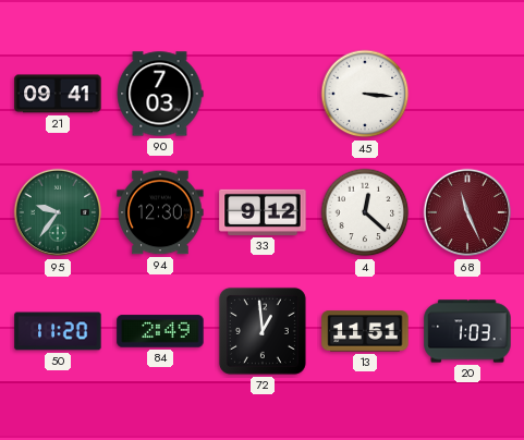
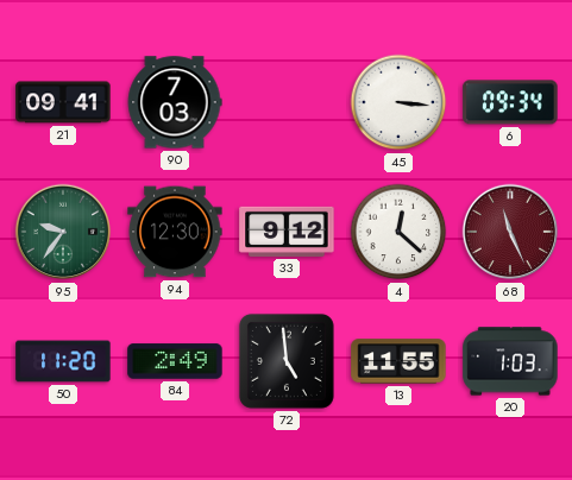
6: none -> 09:34 (510, 102)
72: 12:59 -> 4:59 (287, 361)
13: 11:51 -> 11:55 (398, 361)
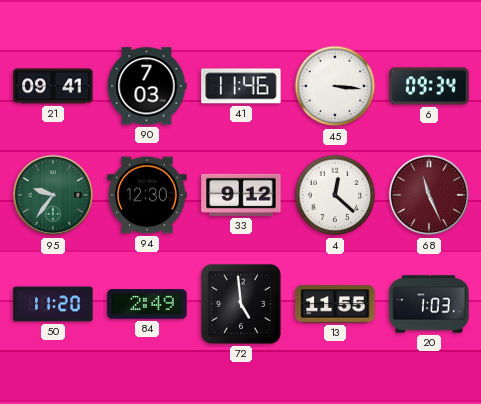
41: none -> 11:46 (241, 86)
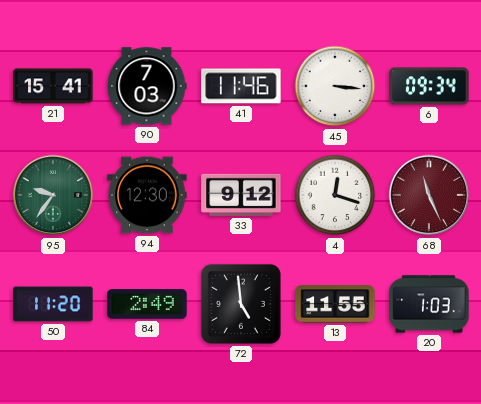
21: 09:41 -> 15:41 (53, 86)
4: 12:22 -> 12:18 (335, 195)
